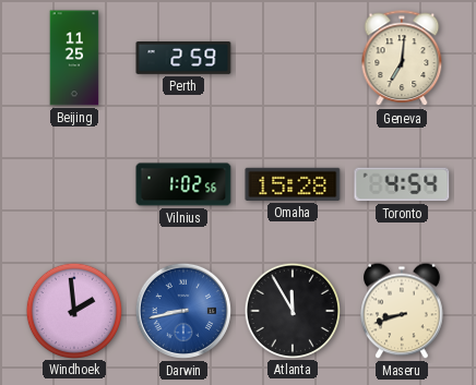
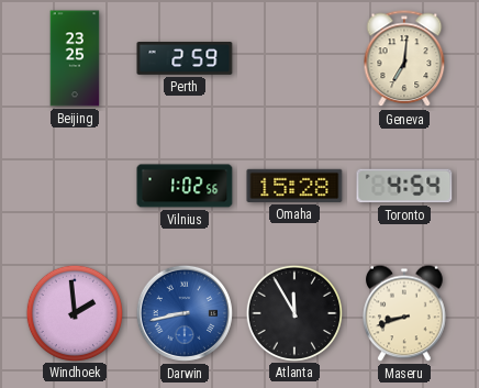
Beijing: 11:25 -> 23:25 (75, 58)
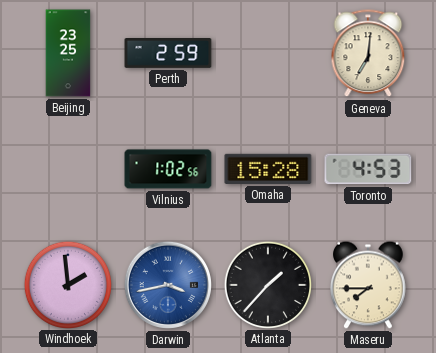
Toronto: 4:54 -> 4:53 (368, 169)
Darwin: 8:43 -> 3:43 (168, 285)
Atlanta: 11:55 -> 1:37 (267, 284)
Maseru: 8:42 -> 7:45 (369, 285)
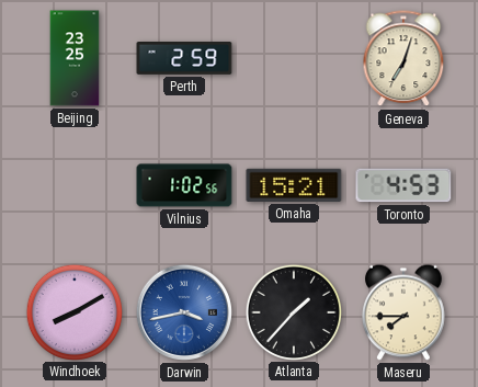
Geneva: 7:01 -> 7:03 (403, 59)
Omaha: 15:28 -> 15:21 (294, 185)
Windhoek: 1:59 -> 8:10 (73, 311)
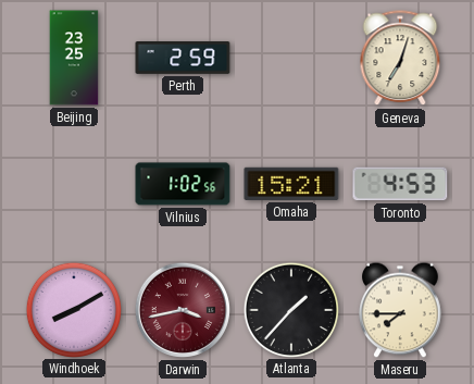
Darwin dial: blue -> burgundy (183, 310)
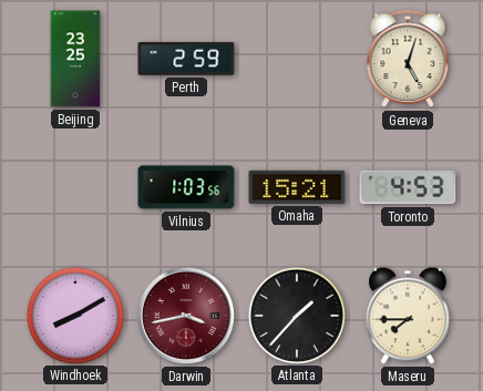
Geneva: 7:03 -> 5:03 (408, 60)
Vilnius: 1:02 -> 1:03 (186, 187)
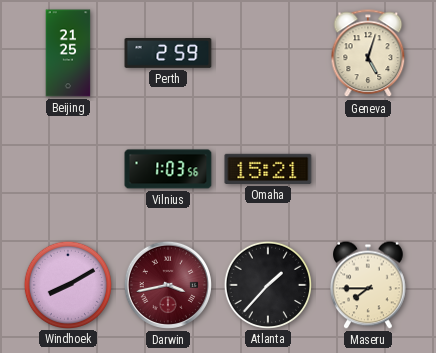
Beijing: 23:25 -> 21:25 (68, 53)
Toronto: 4:53 -> none (408, 187)
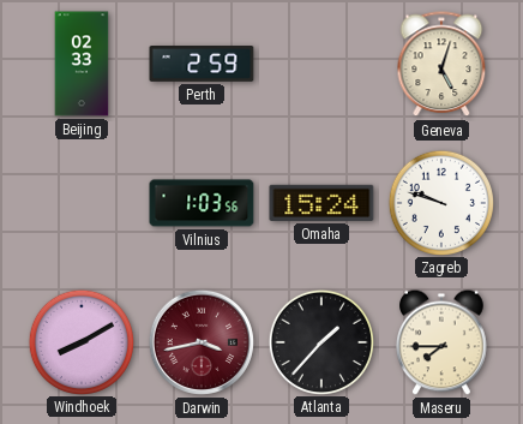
Beijing: 21:25 -> 02:33 (82, 64)
Omaha: 15:21 -> 15:24 (321, 203)
Zagreb: none -> 9:48 (440, 202)
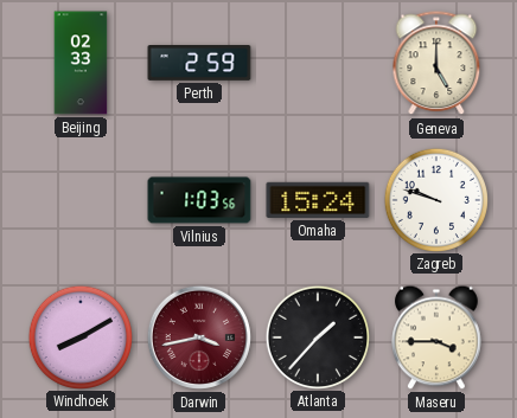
Geneva: 5:03 -> 5:00 (436, 64)
Maseru: 7:45 -> 3:45 (438, 337)
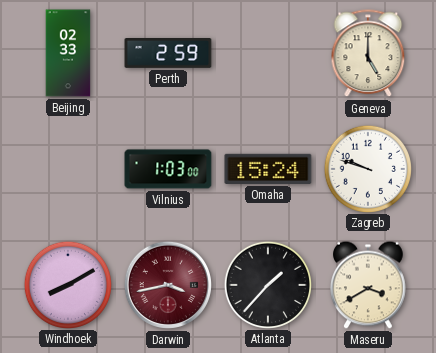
Vilnius: 1:03:56 -> 1:03:00 (168, 169)
Maseru: 3:45 -> 3:40 (369, 285)
